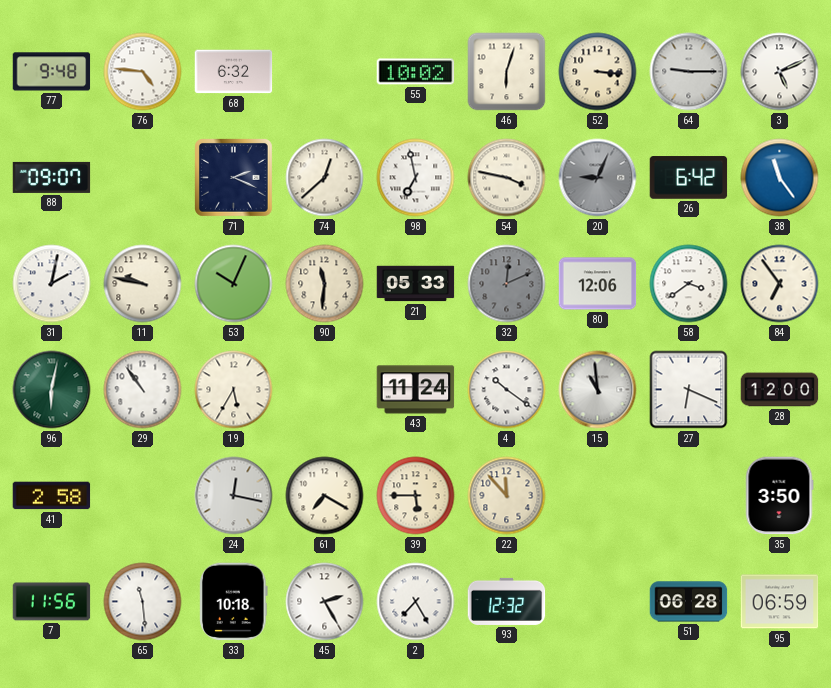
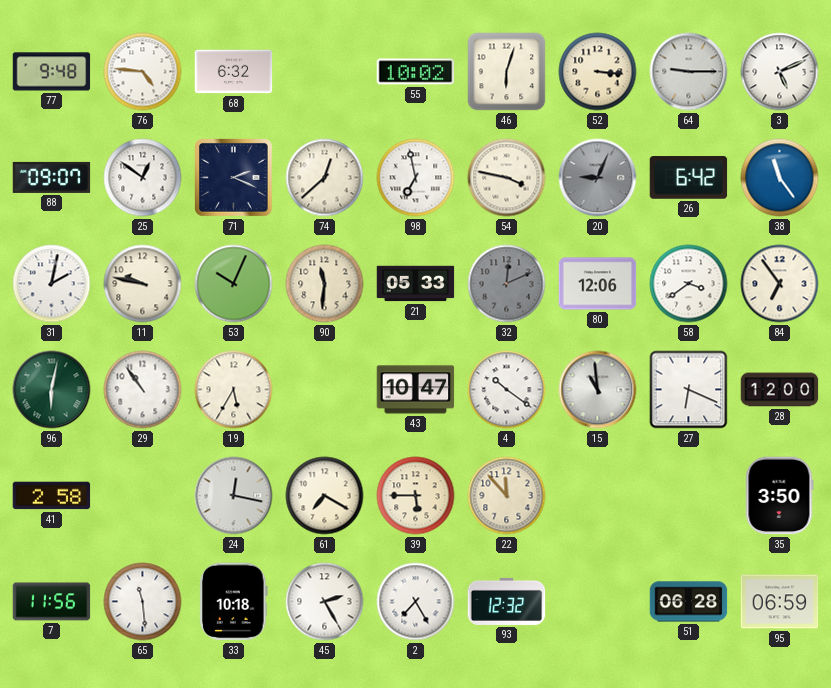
25: none -> 12:51 (143, 178)
43: 11:24 -> 10:47 (416, 390)
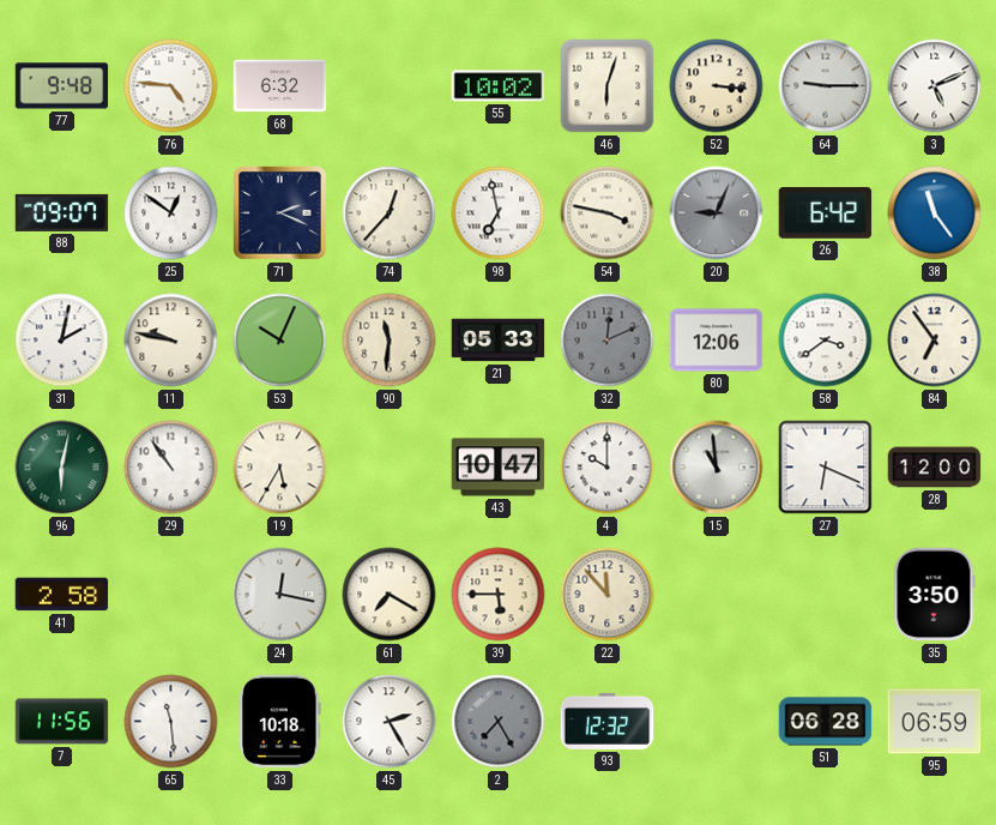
74: 12:38 -> 12:37 (390, 213)
4: 10:21 -> 10:00 (608, 468)
2 dial: white -> grey (499, 722)
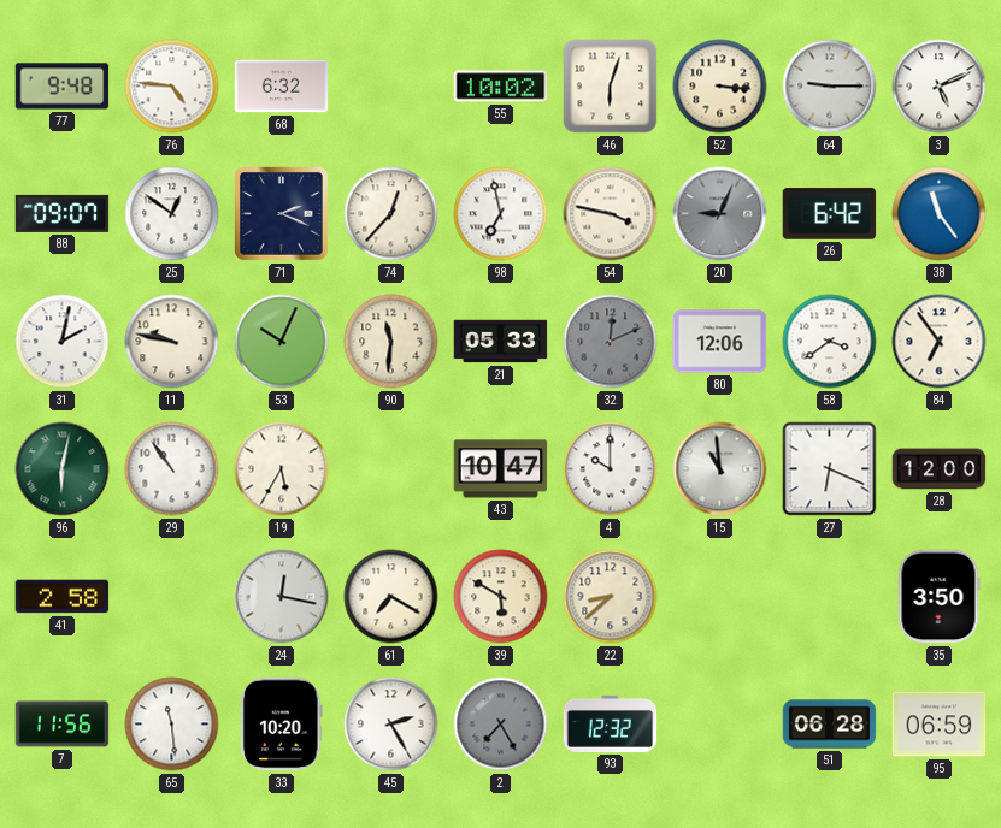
39: 5:45 -> 5:50 (501, 597)
22: 11:53 -> 8:38 (611, 597)
33: 10:18 -> 10:20 (282, 724)
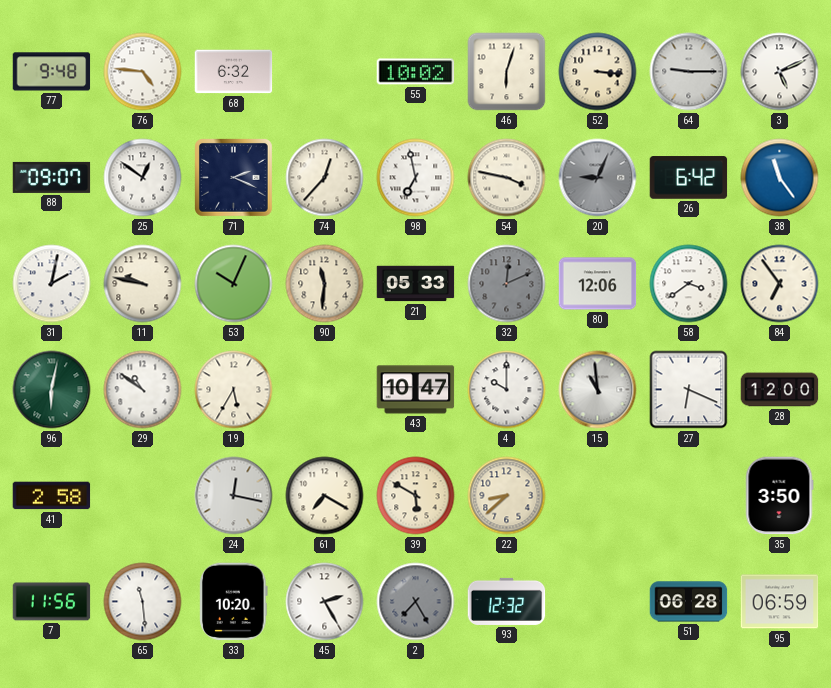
29: 10:54 -> 10:51 (143, 390)
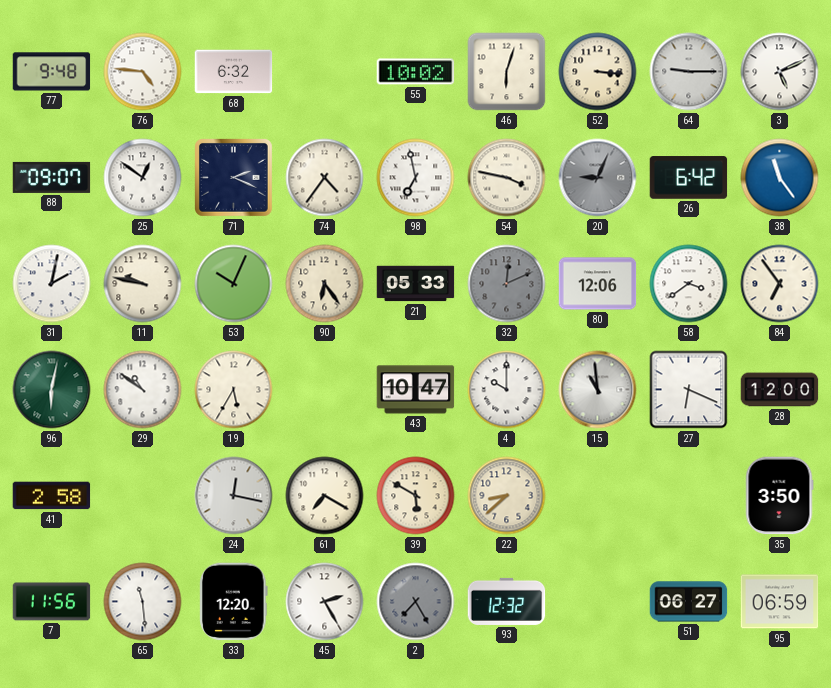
74: 12:37 -> 4:36 (325, 178)
90: 11:31 -> 6:24 (325, 284)
33: 10:20 -> 12:20 (234, 602)
51: 06:28 -> 06:27 (689, 602)
